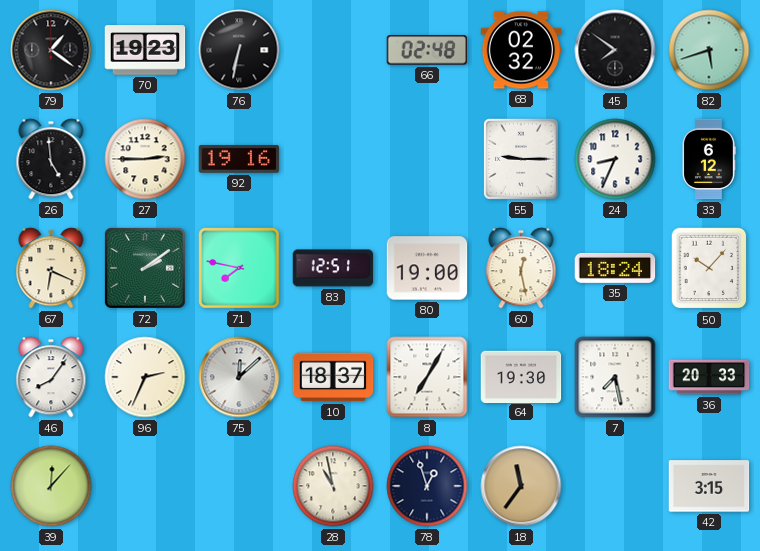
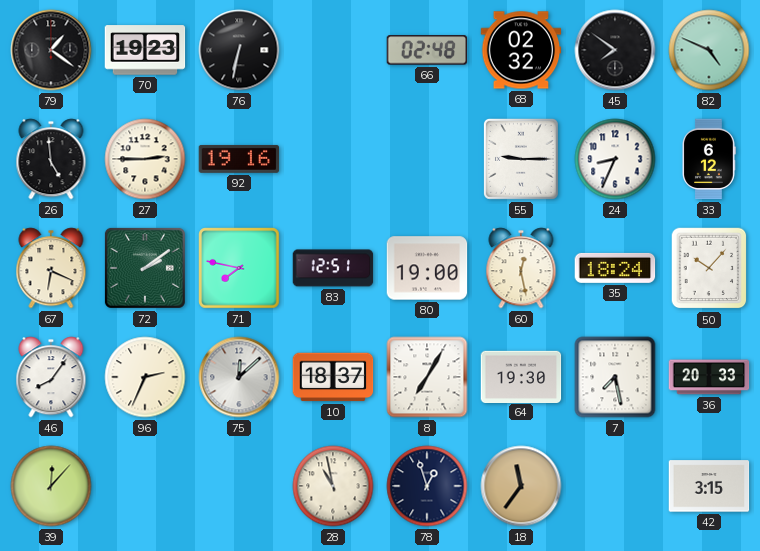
82: 5:42 -> 4:49 (709, 50)
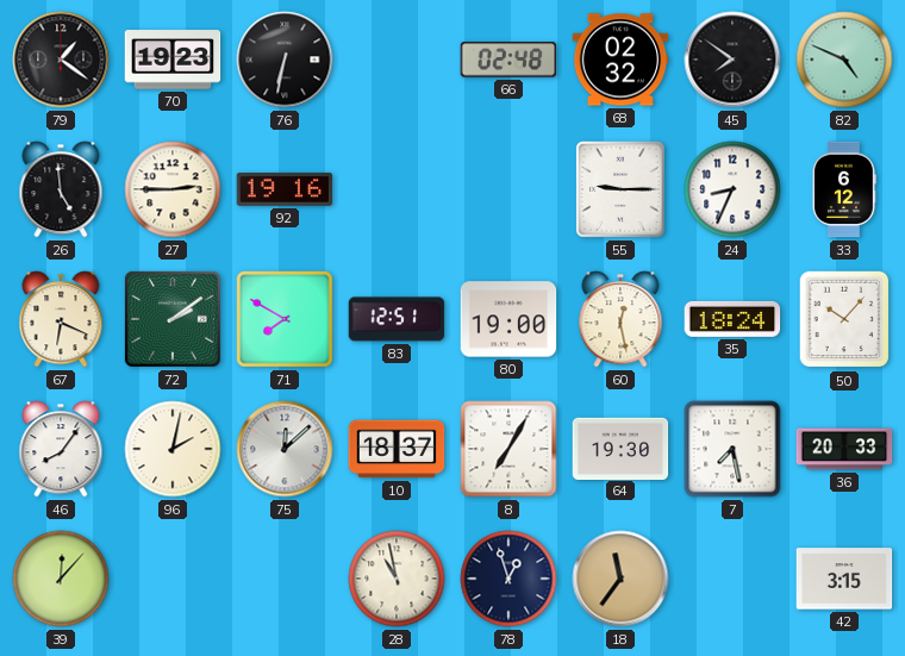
71: 7:47 -> 7:50 (285, 319)
96: 2:34 -> 2:02 (173, 449)
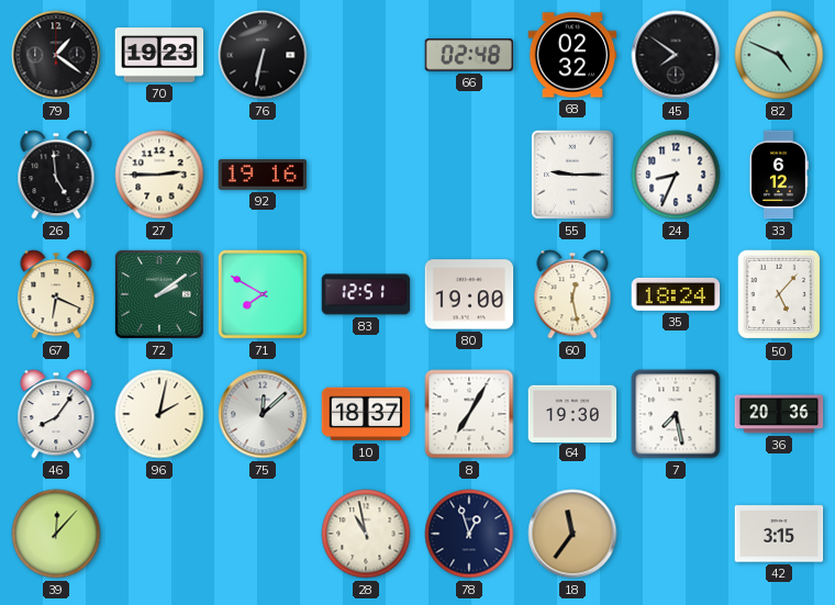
50: 10:07 -> 5:07 (779, 294)
36: 20:33 -> 20:36 (779, 414)
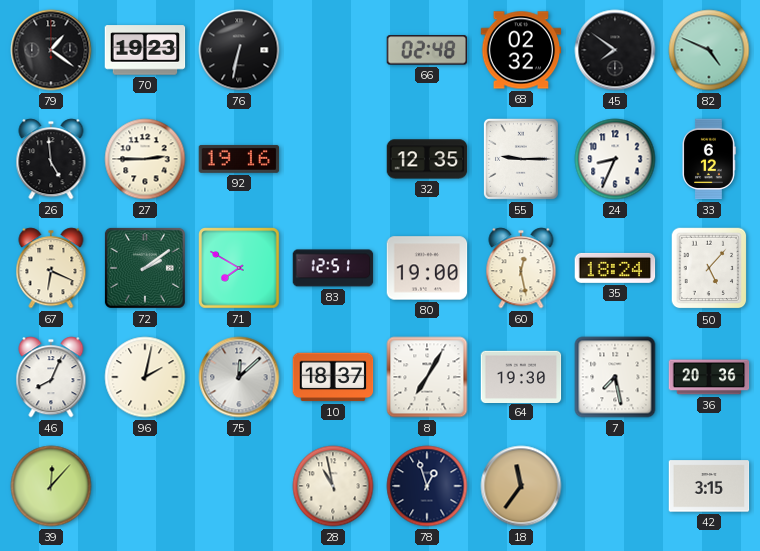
32: none -> 12:35 (427, 159)
46: 8:06 -> 8:04 (51, 377)
